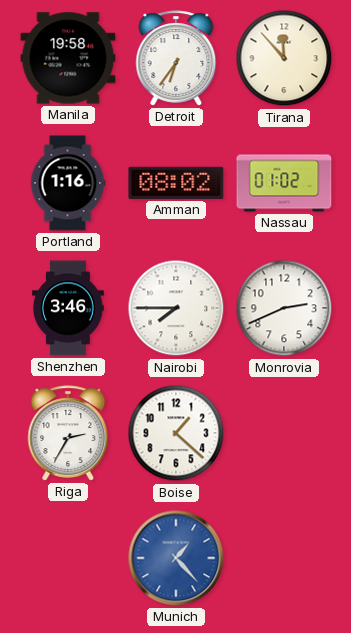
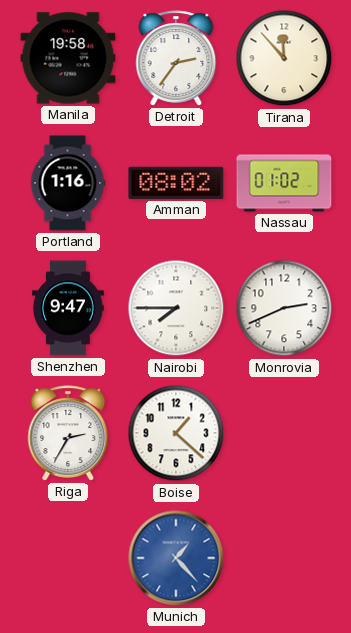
Detroit: 6:36 -> 2:36 (176, 58)
Shenzhen: 3:46 -> 9:47 (68, 308)
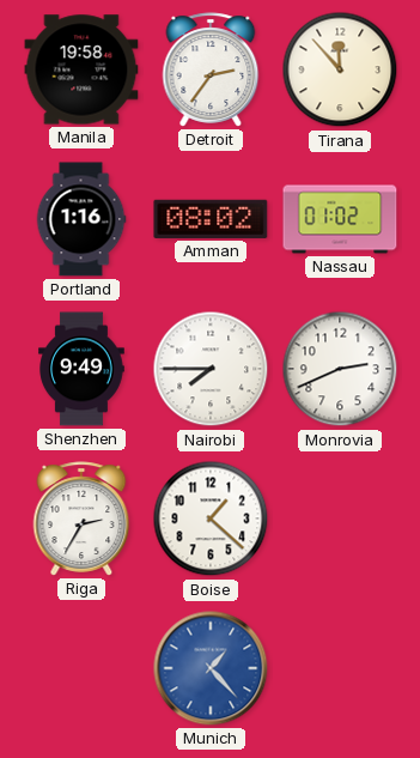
Shenzhen: 9:47 -> 9:49 (81, 369)
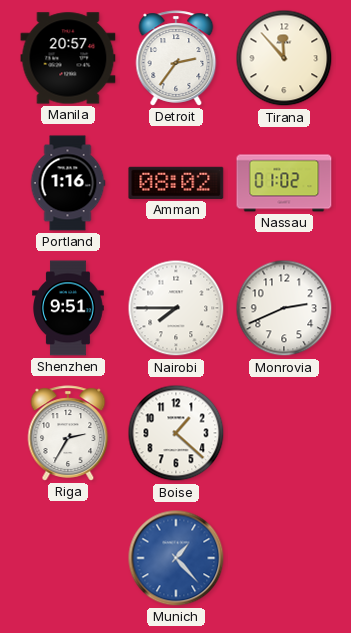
Manila: 19:58 -> 20:57 (68, 58)
Shenzhen: 9:49 -> 9:51 (68, 308)
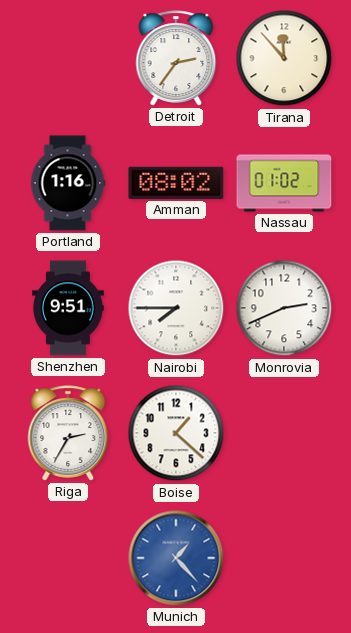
Manila: 20:57 -> none (68, 58)
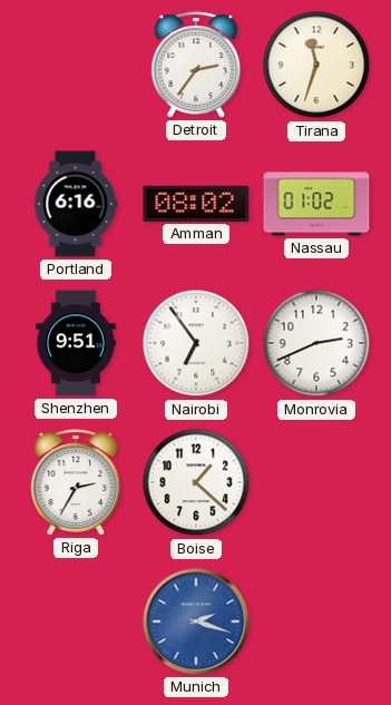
Tirana: 11:53 -> 11:33 (316, 65)
Portland: 1:16 -> 6:16 (76, 204)
Nairobi: 7:45 -> 6:54 (196, 343)
Munich: 1:23 -> 2:18 (196, 621)
